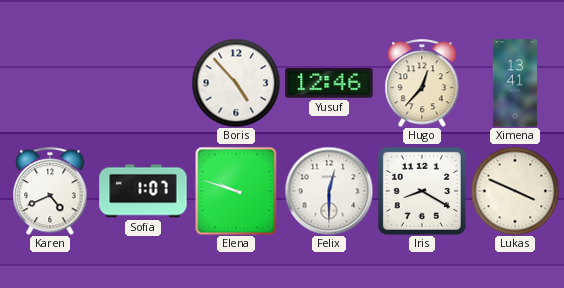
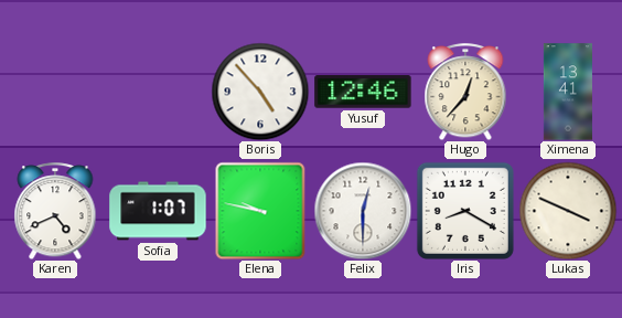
Elena: 9:48 -> 9:47 (260, 211)
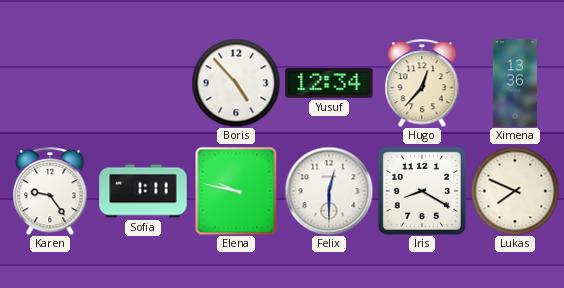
Yusuf: 12:46 -> 12:34 (329, 83)
Ximena: 13:41 -> 13:36 (515, 83)
Karen: 4:41 -> 9:24 (50, 191)
Sofia: 1:07 -> 1:11 (143, 191)
Lukas: 3:49 -> 7:49 (515, 191)
